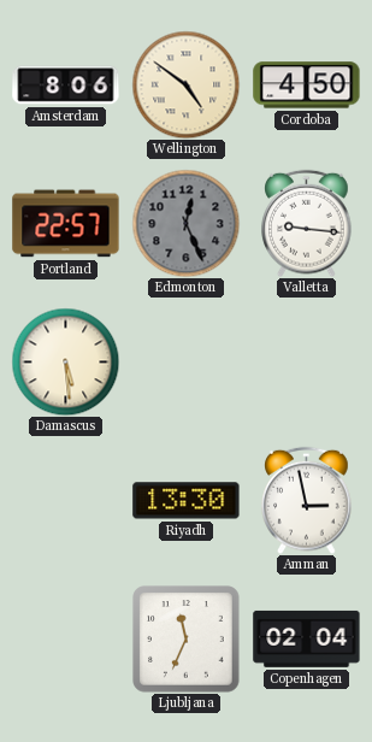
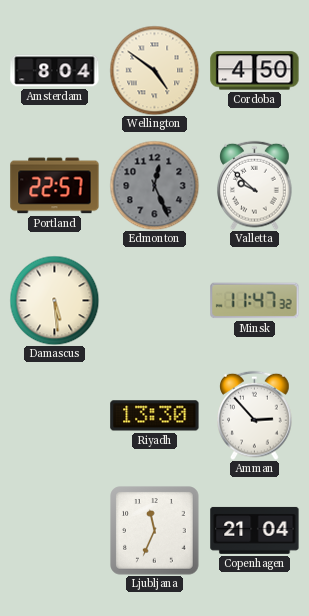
Amsterdam: 8:06 -> 8:04 (55, 71)
Valletta: 9:16 -> 9:52 (255, 185)
Minsk: none -> 11:47 (255, 301)
Amman: 2:58 -> 2:53 (255, 415)
Copenhagen: 02:04 -> 21:04 (255, 530)
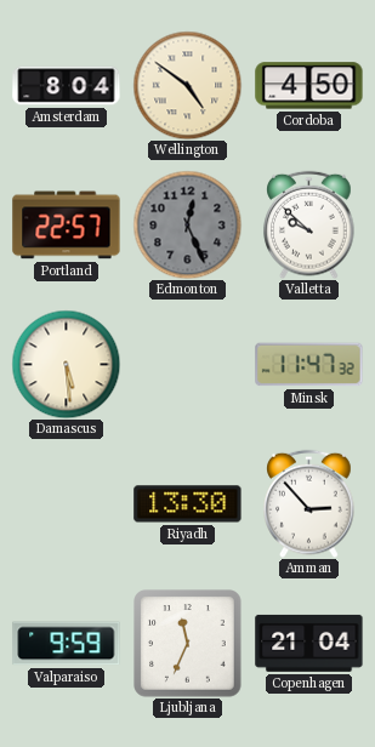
Valparaiso: none -> 9:59 (67, 644)
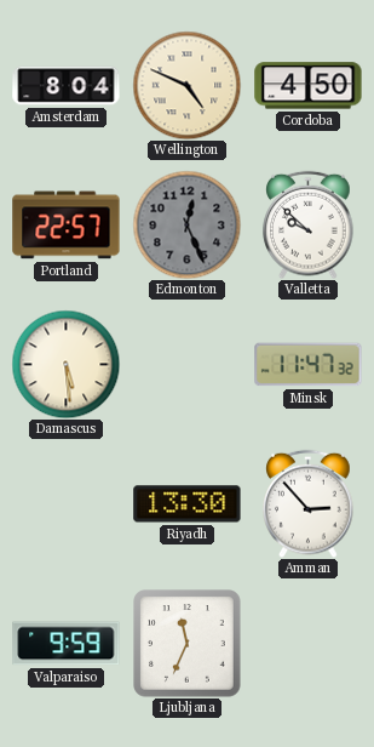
Wellington: 4:51 -> 4:49 (186, 85)
Copenhagen: 21:04 -> none (309, 643)
